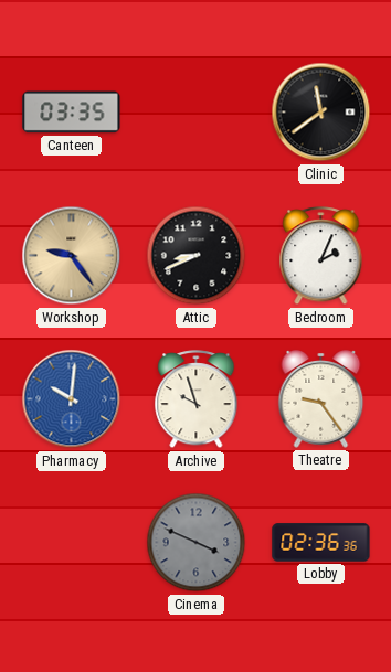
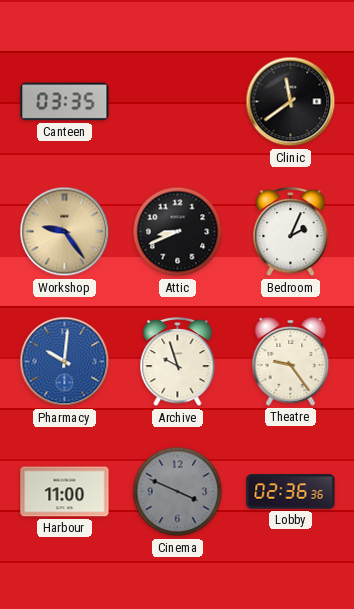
Harbour: none -> 11:00 (65, 492)
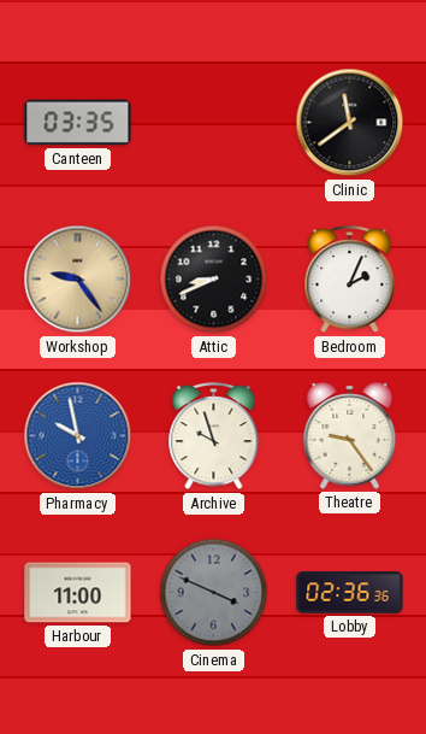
Pharmacy: 10:01 -> 9:58 (78, 436)
